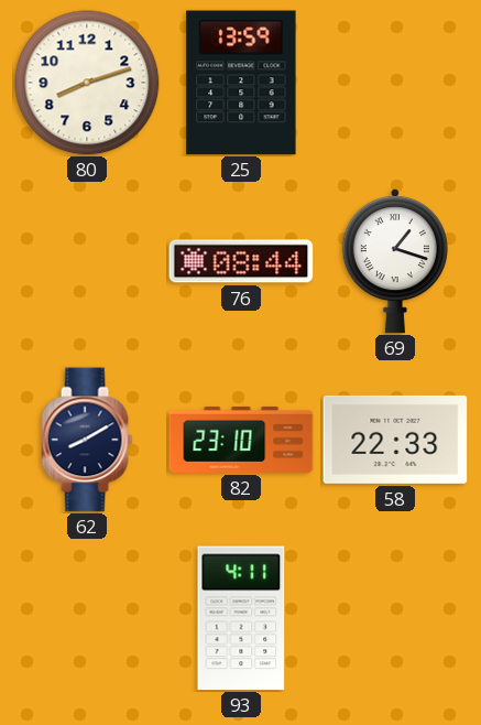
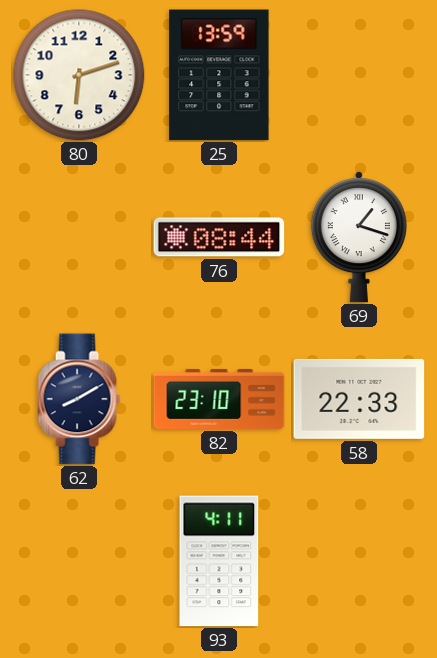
80: 8:12 -> 6:12 (79, 75)
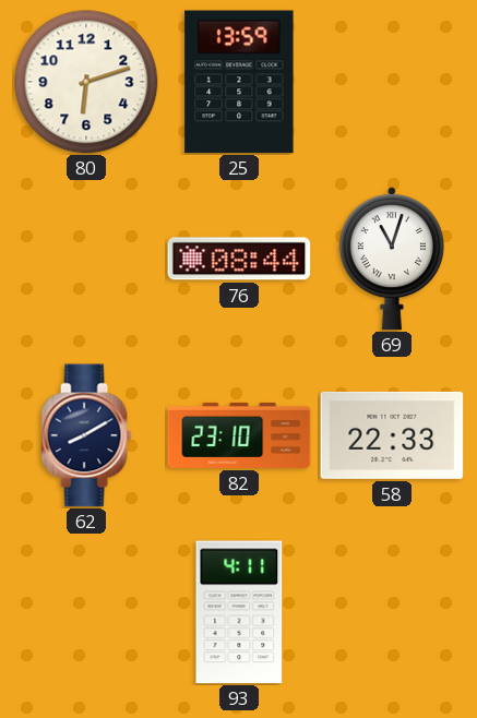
69: 1:18 -> 11:03 (392, 260)
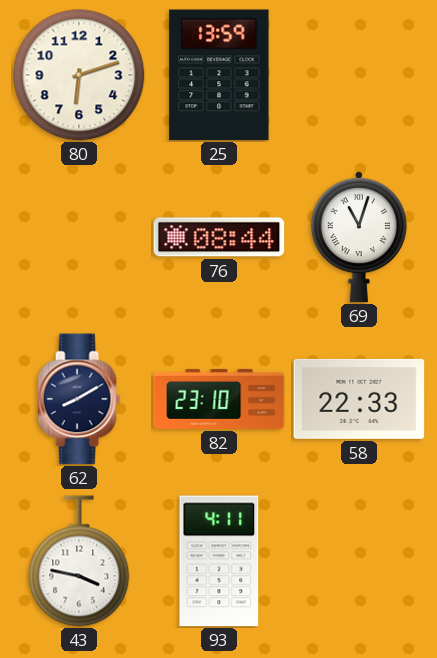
43: none -> 3:47 (79, 561)
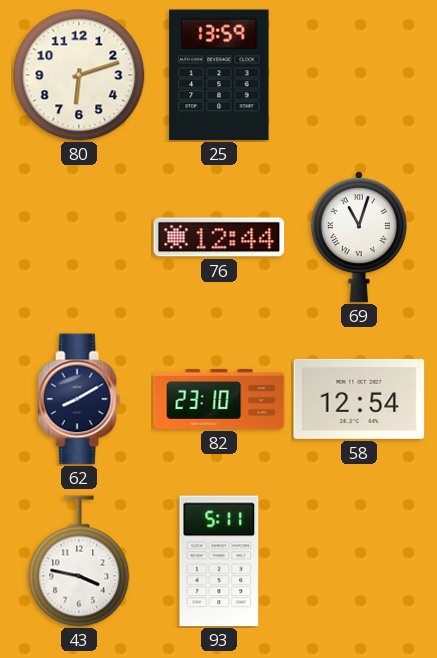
76: 08:44 -> 12:44 (219, 237)
58: 22:33 -> 12:54 (359, 399)
93: 4:11 -> 5:11 (219, 561)
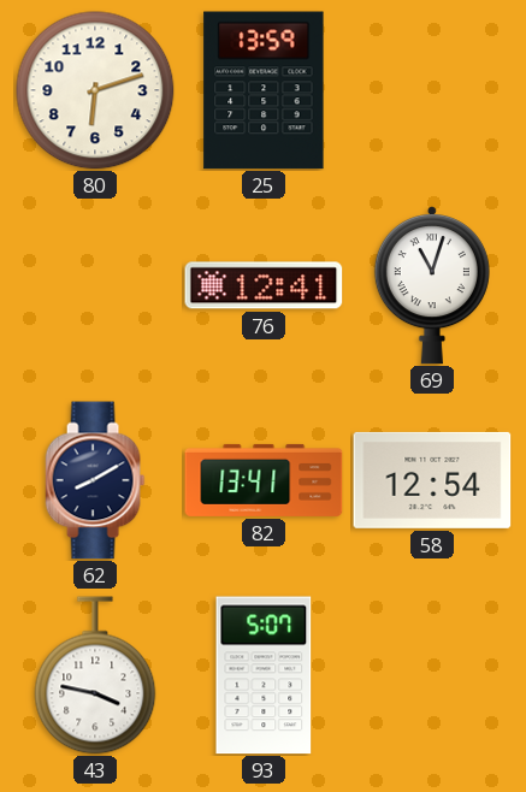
76: 12:44 -> 12:41 (264, 285)
82: 23:10 -> 13:41 (264, 480)
93: 5:11 -> 5:07 (264, 675)
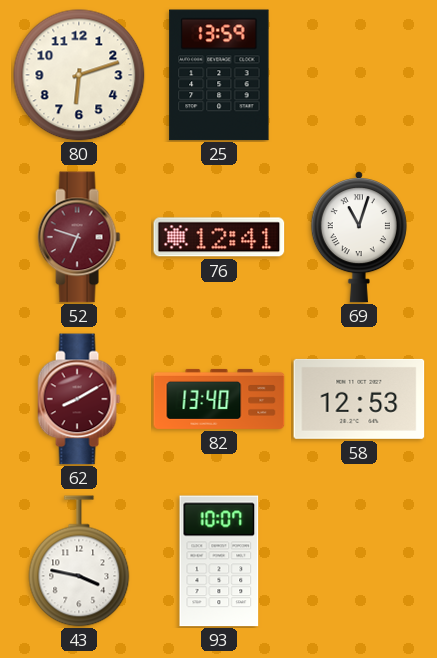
52: none -> 6:48 (79, 237)
62 dial: navy -> burgundy (79, 399)
82: 13:41 -> 13:40 (219, 399)
58: 12:54 -> 12:53 (359, 399)
93: 5:07 -> 10:07 (219, 561)
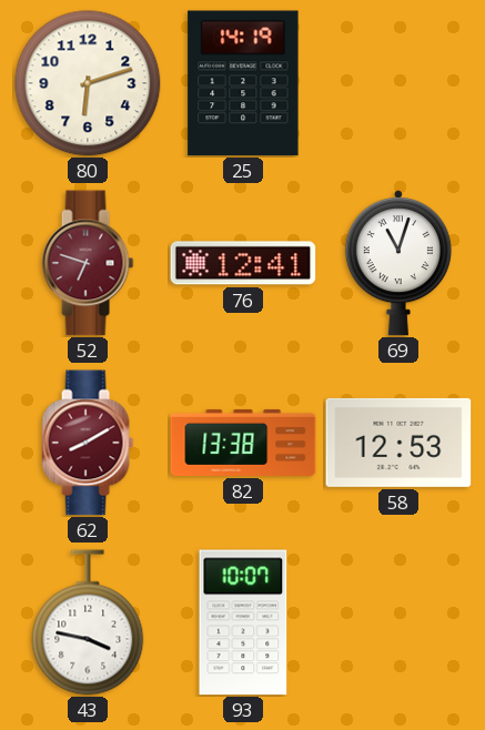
25: 13:59 -> 14:19 (243, 83)
82: 13:40 -> 13:38 (243, 443)
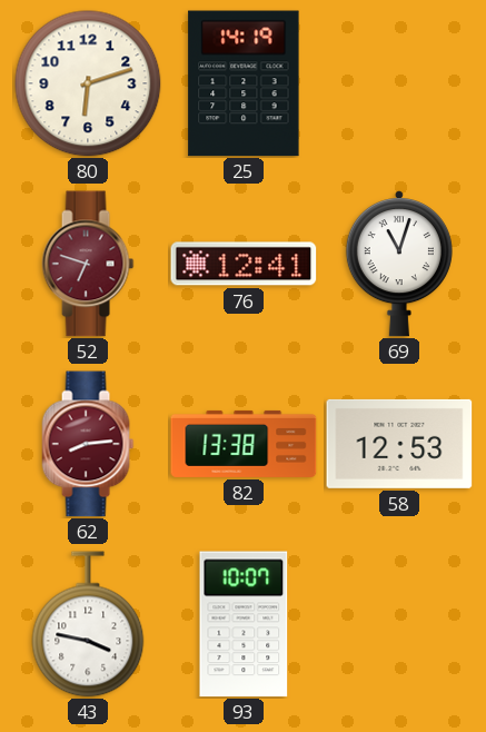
62: 8:10 -> 8:14 (88, 444)
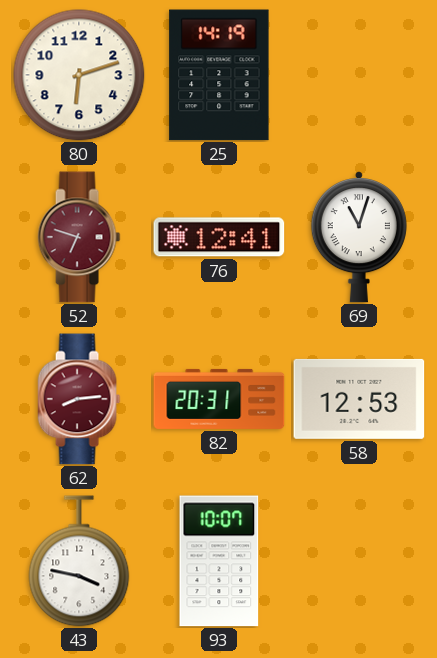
82: 13:38 -> 20:31 (219, 399)
